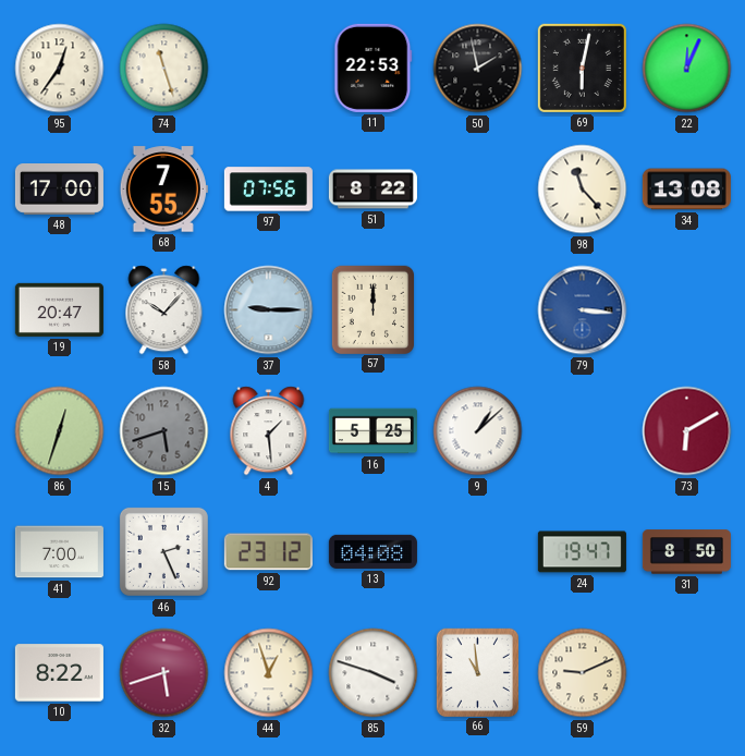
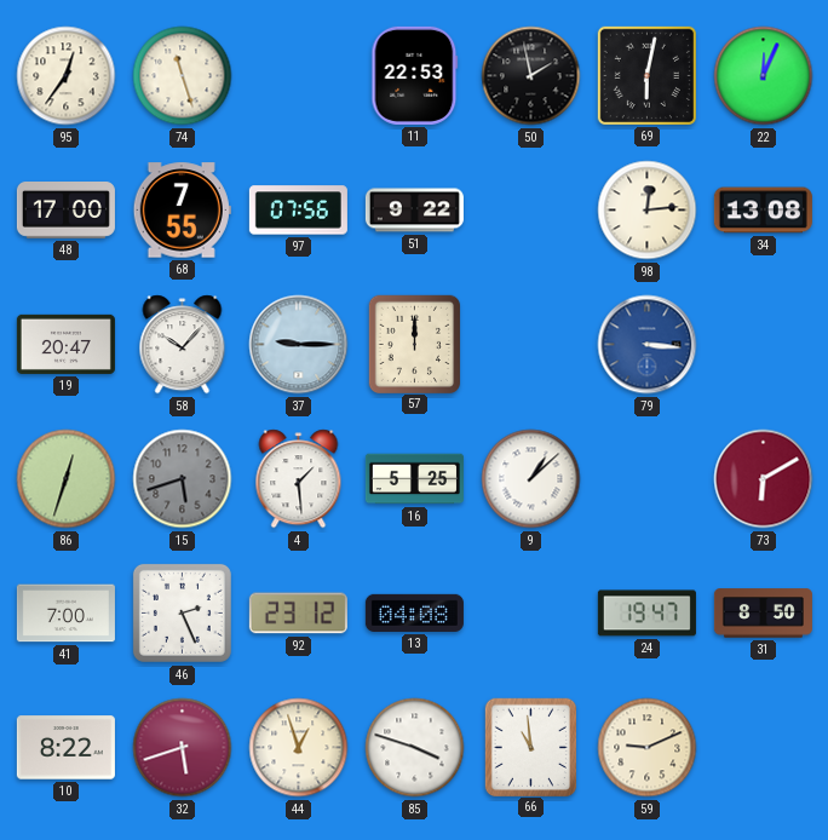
51: 8:22 -> 9:22 (414, 211)
98: 11:23 -> 12:14 (648, 211)
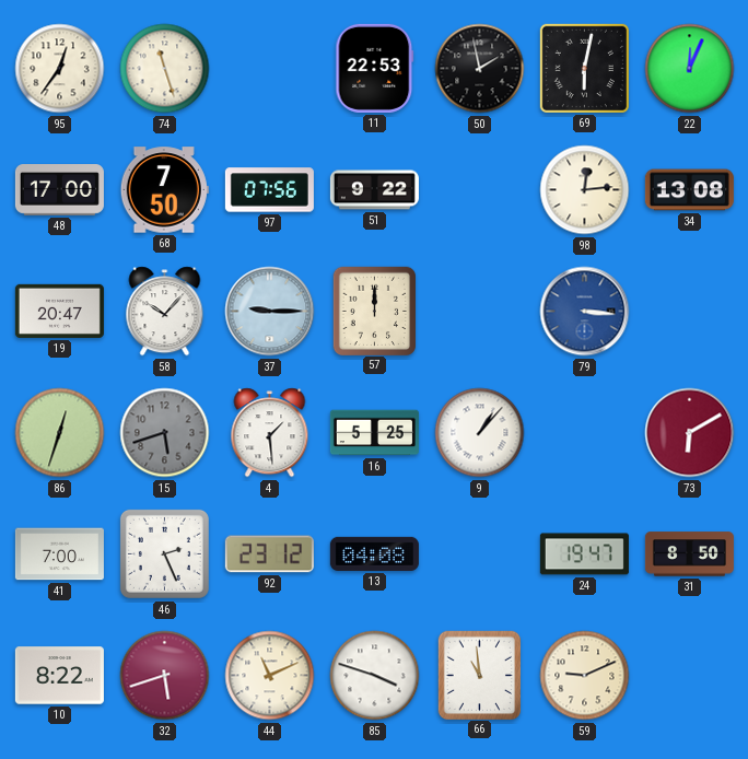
68: 7:55 -> 7:50 (164, 190)
9: 1:08 -> 1:07 (480, 433)
44: 12:57 -> 11:11 (270, 676)
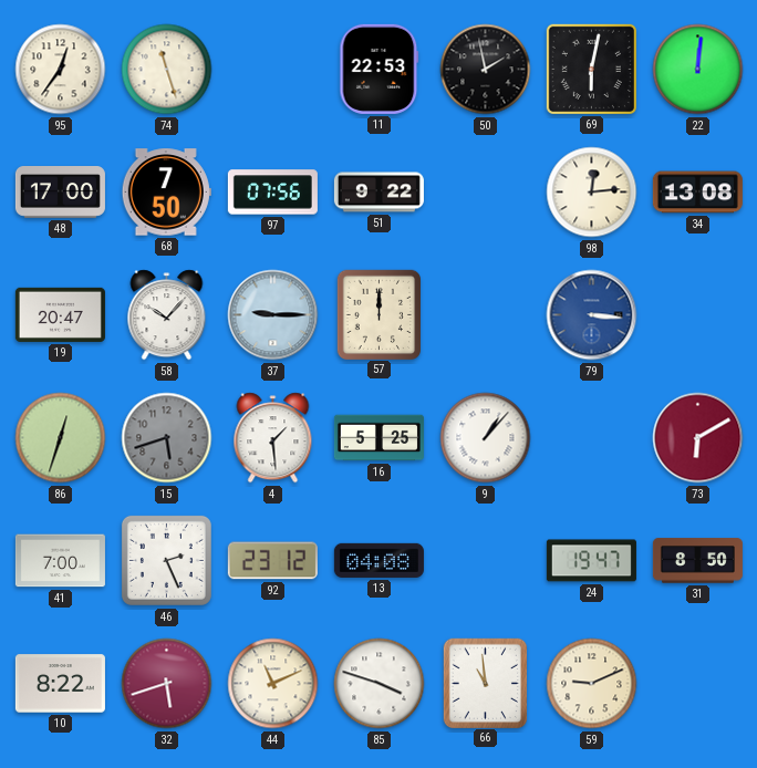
22: 12:04 -> 12:01 (698, 70)
